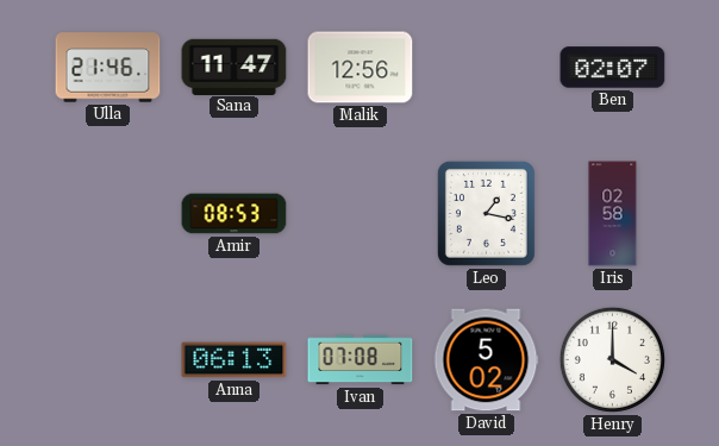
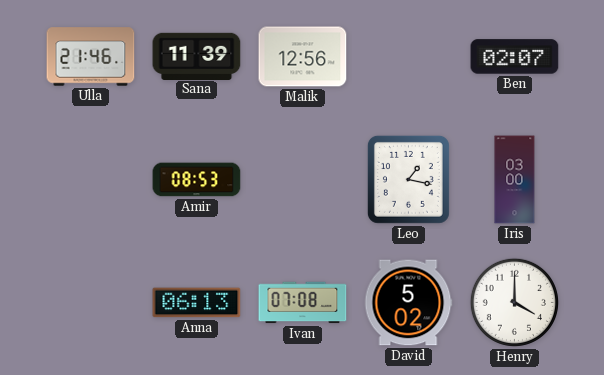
Sana: 11:47 -> 11:39 (197, 56)
Iris: 02:58 -> 03:00 (515, 180)
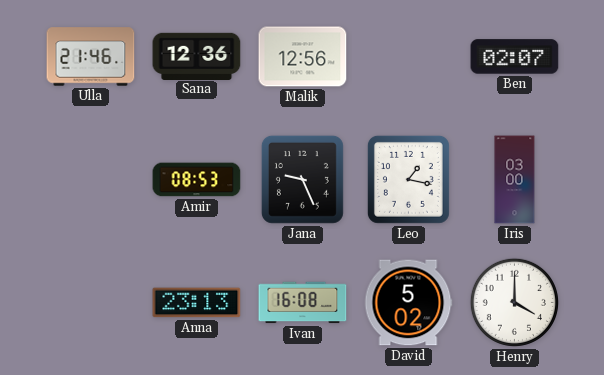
Sana: 11:39 -> 12:36 (197, 56)
Jana: none -> 9:26 (302, 179)
Anna: 06:13 -> 23:13 (197, 303)
Ivan: 07:08 -> 16:08 (303, 303)
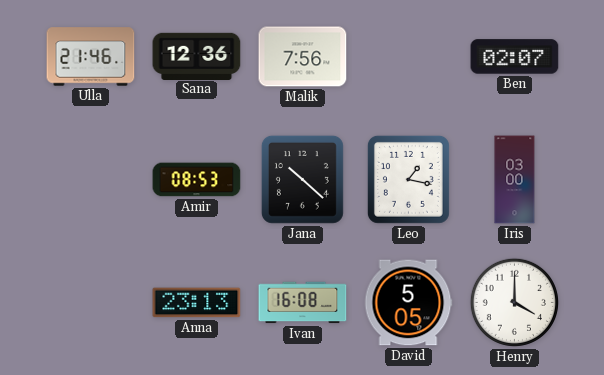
Malik: 12:56 -> 7:56 (303, 57)
Jana: 9:26 -> 10:22 (302, 179)
David: 5:02 -> 5:05 (408, 303)
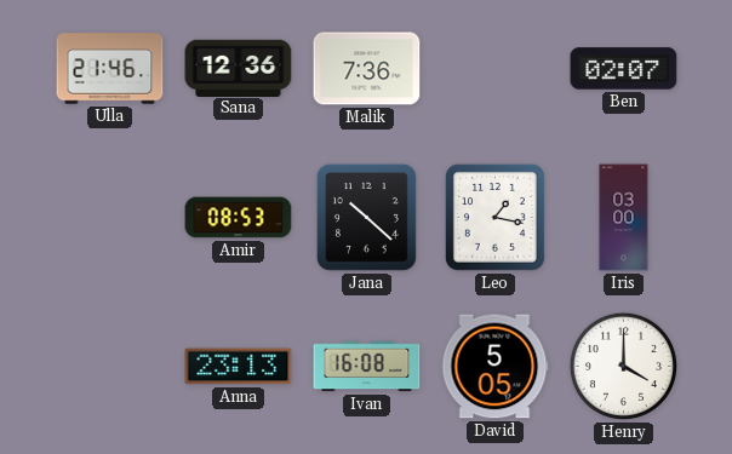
Malik: 7:56 -> 7:36 (367, 69)
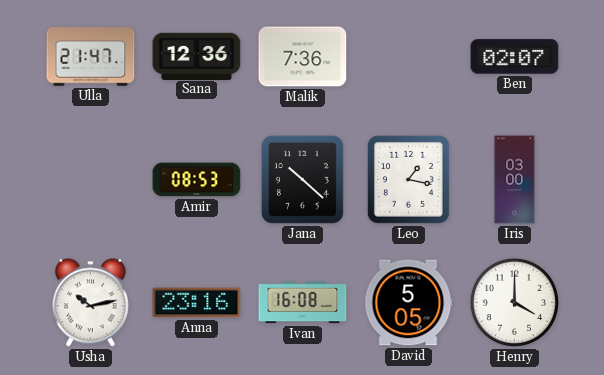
Ulla: 21:46 -> 21:47 (91, 57)
Usha: none -> 10:13 (90, 303)
Anna: 23:13 -> 23:16 (197, 303)
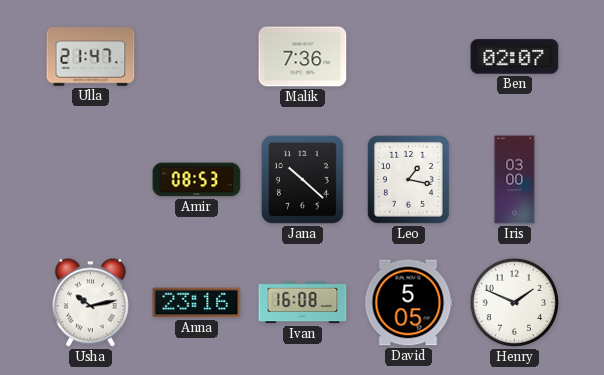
Sana: 12:36 -> none (197, 56)
Henry: 4:00 -> 1:49 (514, 302)
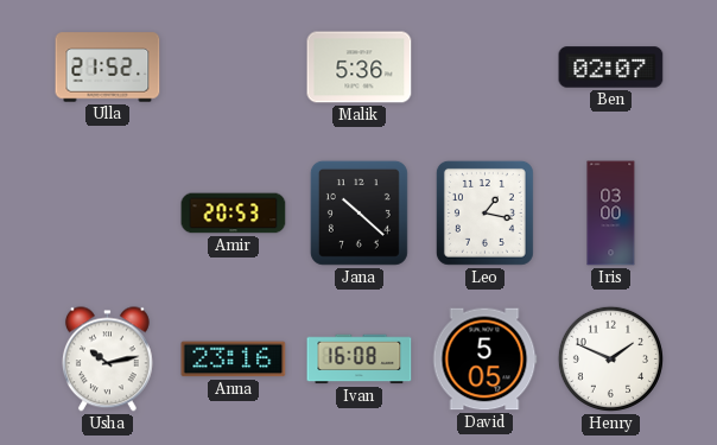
Ulla: 21:47 -> 21:52 (108, 68)
Malik: 7:36 -> 5:36 (360, 68)
Amir: 08:53 -> 20:53 (234, 214)
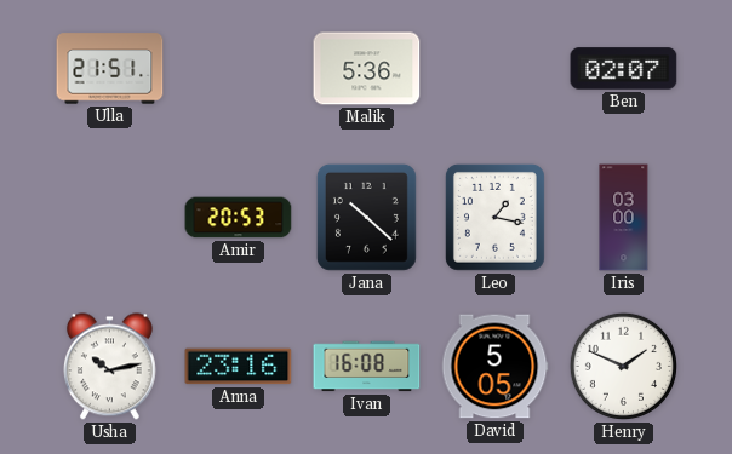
Ulla: 21:52 -> 21:51 (110, 69)
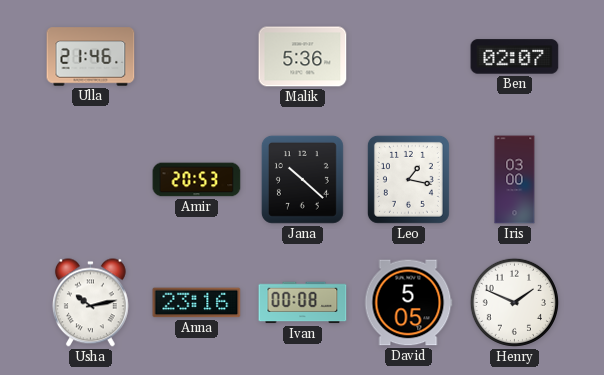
Ulla: 21:51 -> 21:46 (91, 57)
Ivan: 16:08 -> 00:08 (303, 303)
